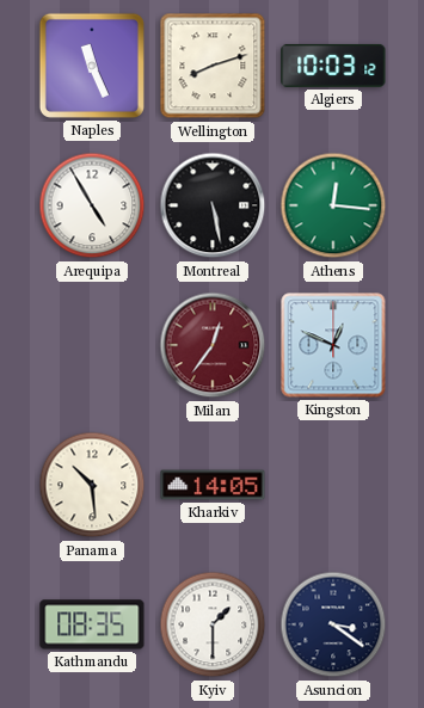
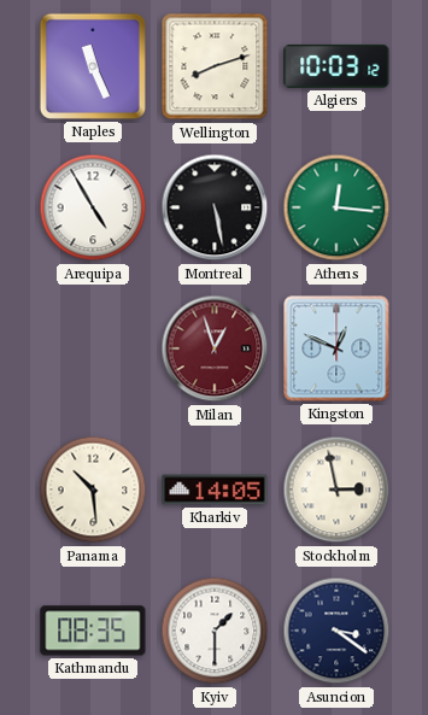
Milan: 12:36 -> 12:57 (215, 348)
Stockholm: none -> 2:58 (336, 490)
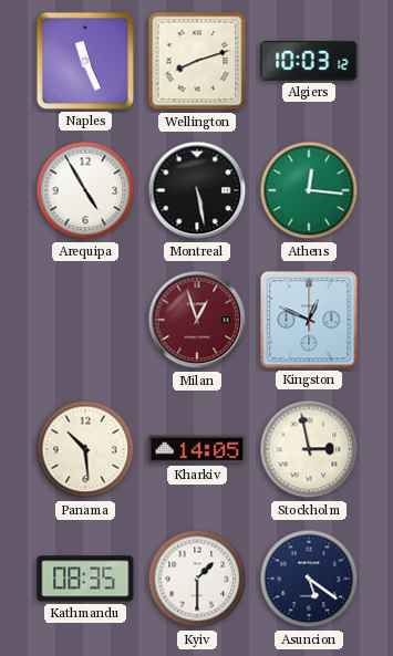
Asuncion: 3:21 -> 5:21 (309, 579)
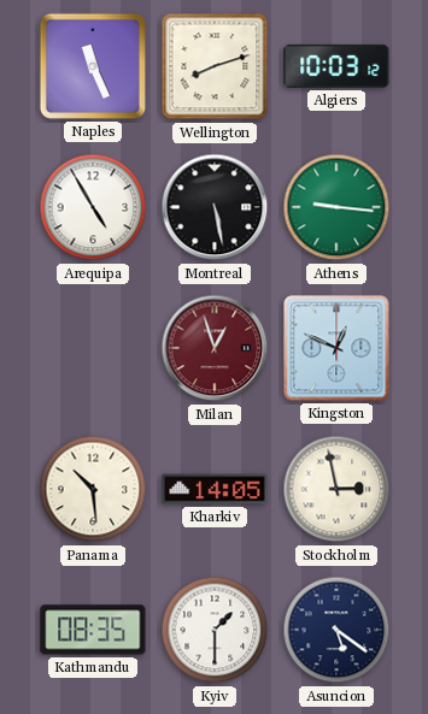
Athens: 12:16 -> 9:16 (336, 207)
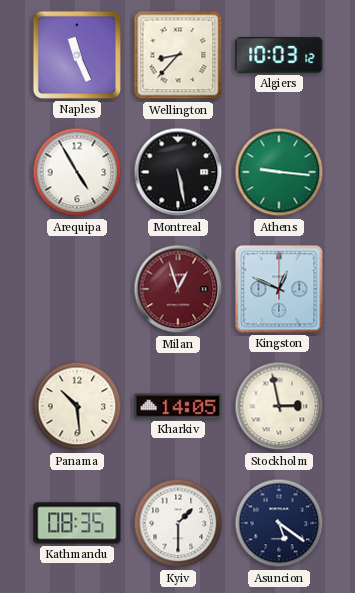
Wellington: 8:12 -> 8:37 (178, 55)
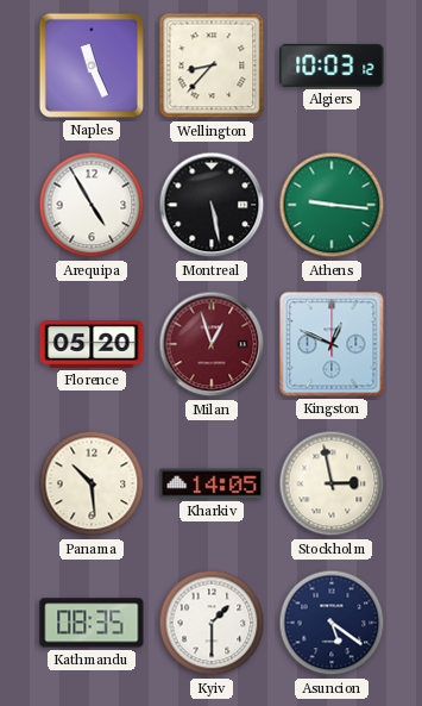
Florence: none -> 05:20 (92, 344)
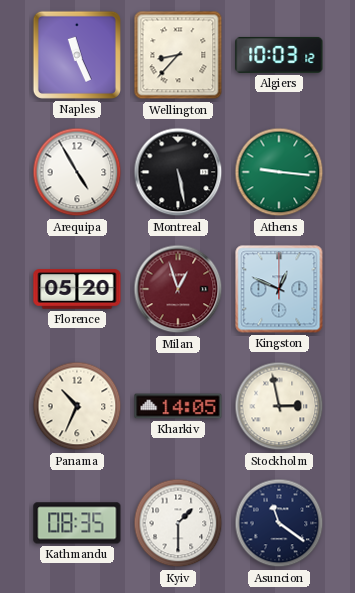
Panama: 10:29 -> 10:34 (77, 406)
Asuncion: 5:21 -> 11:21 (279, 523)
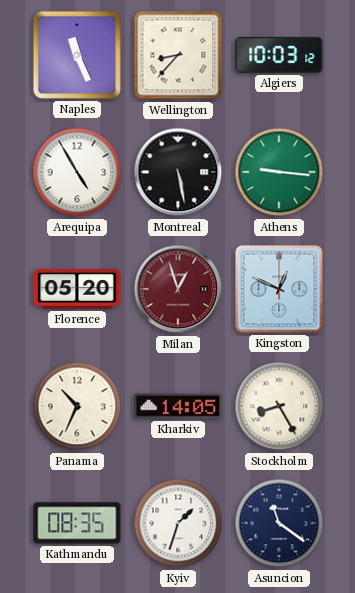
Stockholm: 2:58 -> 8:25 (279, 406)
Kyiv: 1:30 -> 1:33 (178, 523)
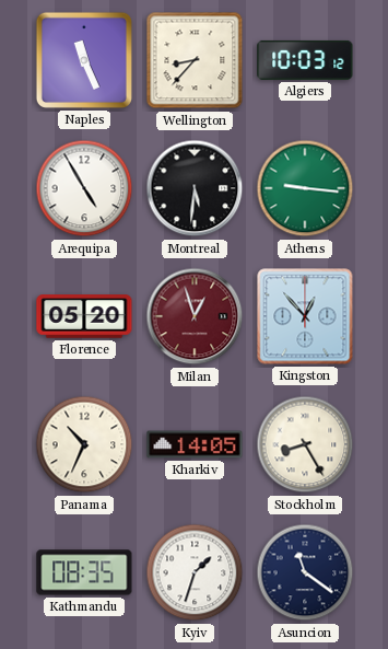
Montreal: 5:28 -> 5:31 (195, 188)
Kingston: 12:49 -> 12:53 (305, 316)
